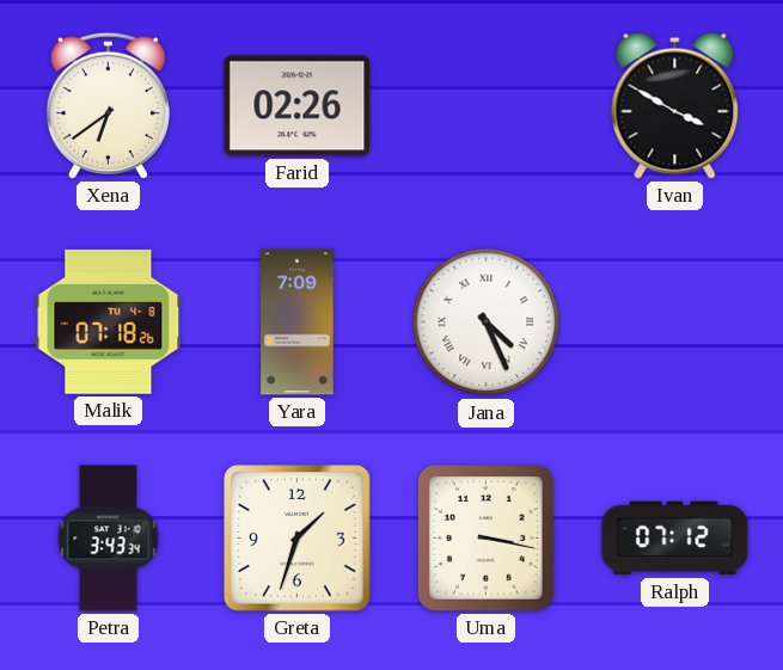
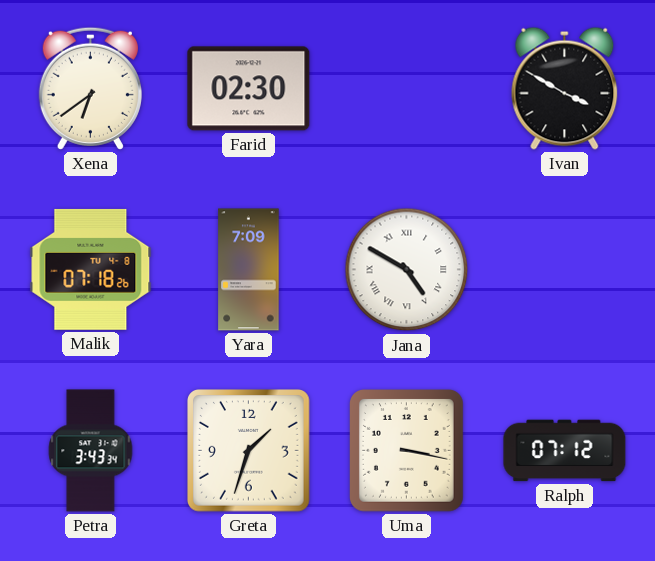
Farid: 02:26 -> 02:30 (249, 89)
Jana: 4:26 -> 4:50 (407, 270)
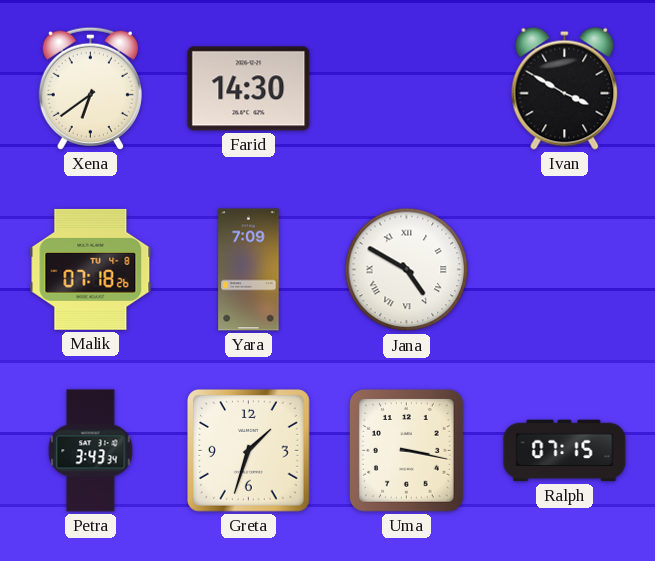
Farid: 02:30 -> 14:30 (249, 89)
Ralph: 07:12 -> 07:15 (565, 451)
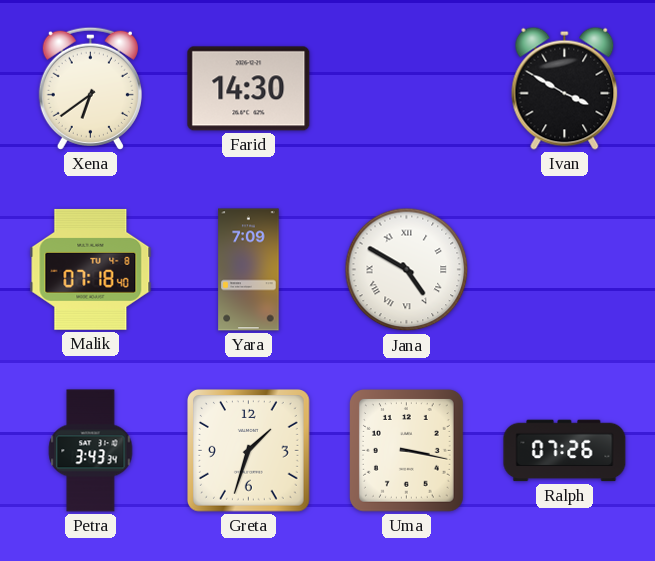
Malik: 07:18:26 -> 07:18:40 (91, 269)
Ralph: 07:15 -> 07:26 (565, 451)
